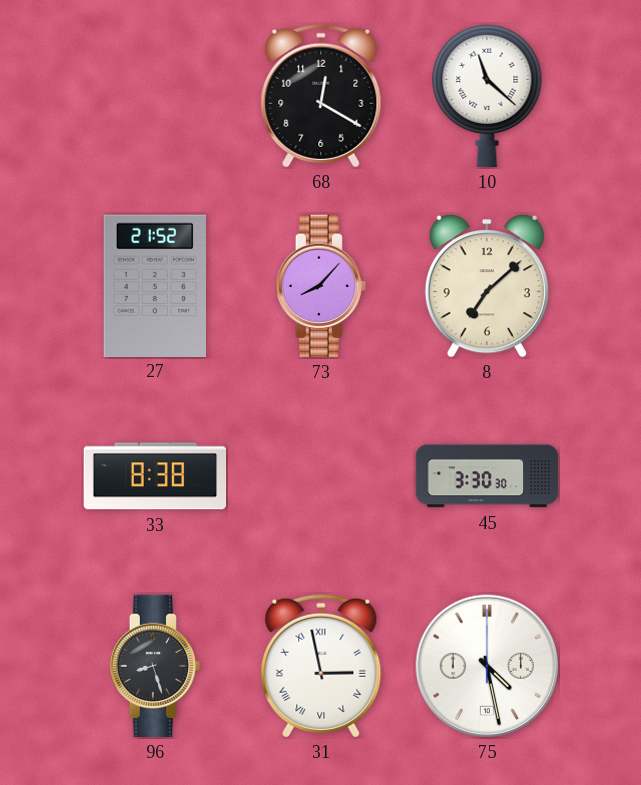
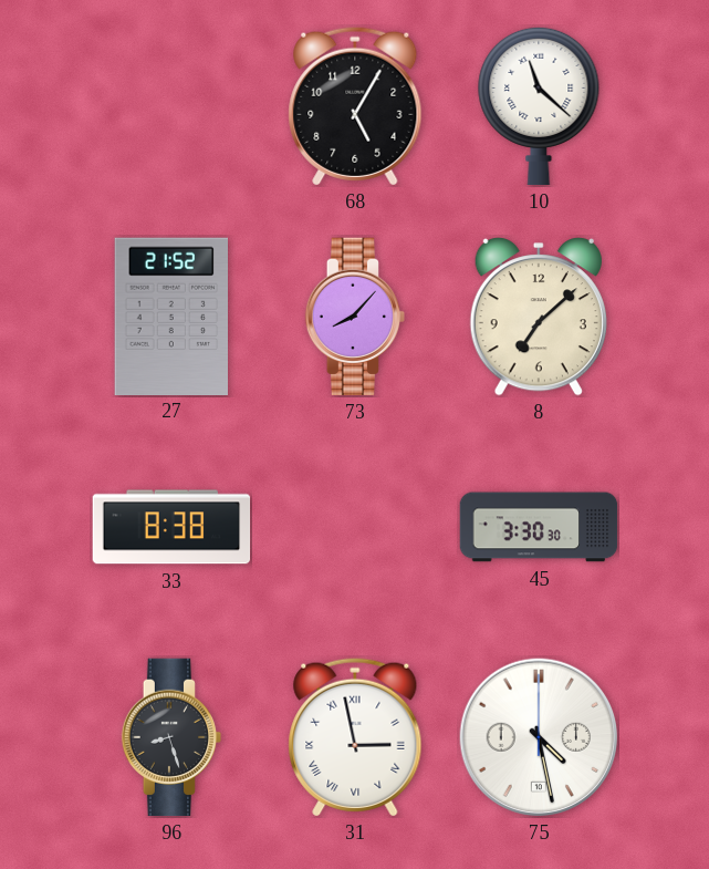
68: 12:20 -> 5:05 (355, 106)
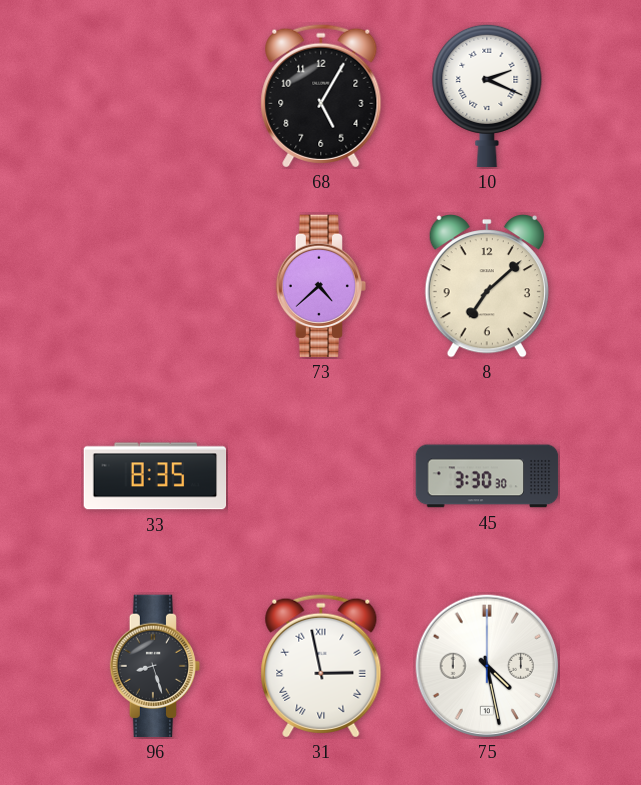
10: 11:22 -> 2:19 (487, 96)
27: 21:52 -> none (171, 315)
73: 8:07 -> 4:38 (321, 286)
33: 8:38 -> 8:35 (155, 476)
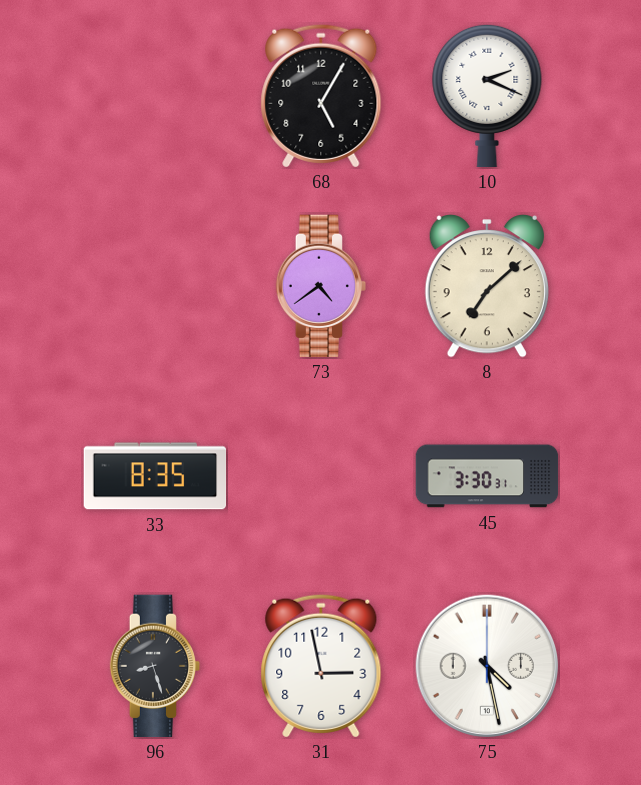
73: 4:38 -> 4:39 (321, 286)
45: 3:30:30 -> 3:30:31 (487, 476)
31 numerals: Roman -> Arabic (321, 666)
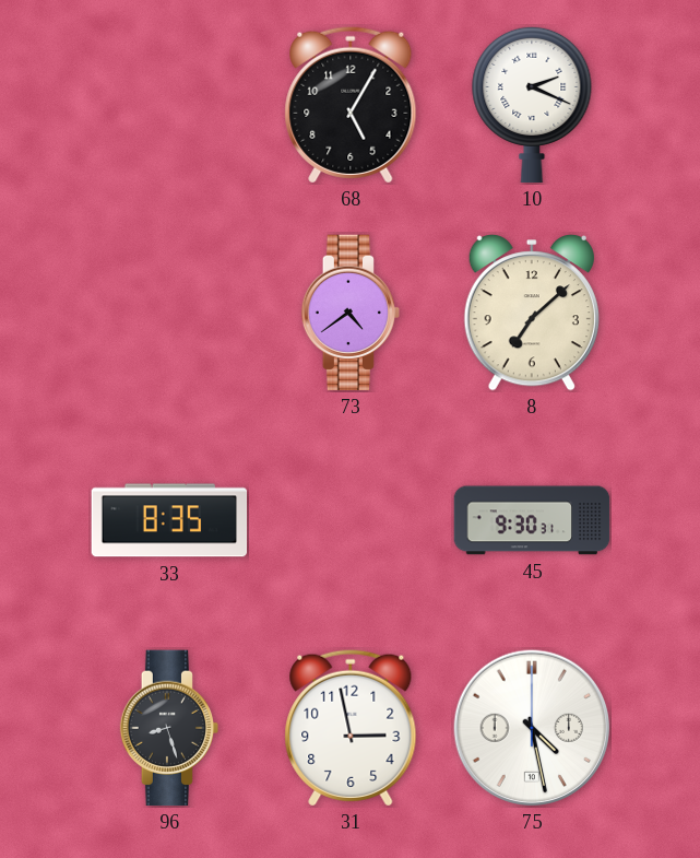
45: 3:30 -> 9:30 (532, 520)
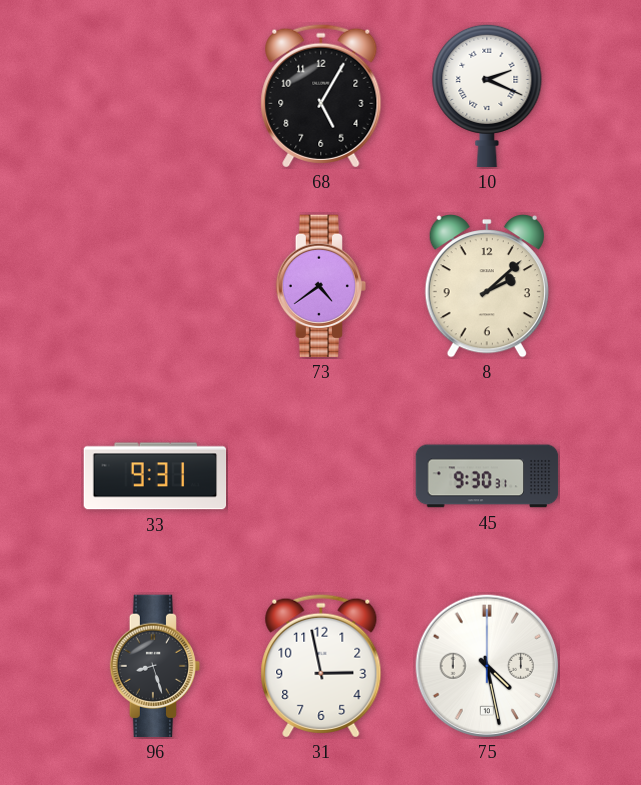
8: 7:08 -> 2:08 (487, 286)
33: 8:35 -> 9:31 (155, 476)
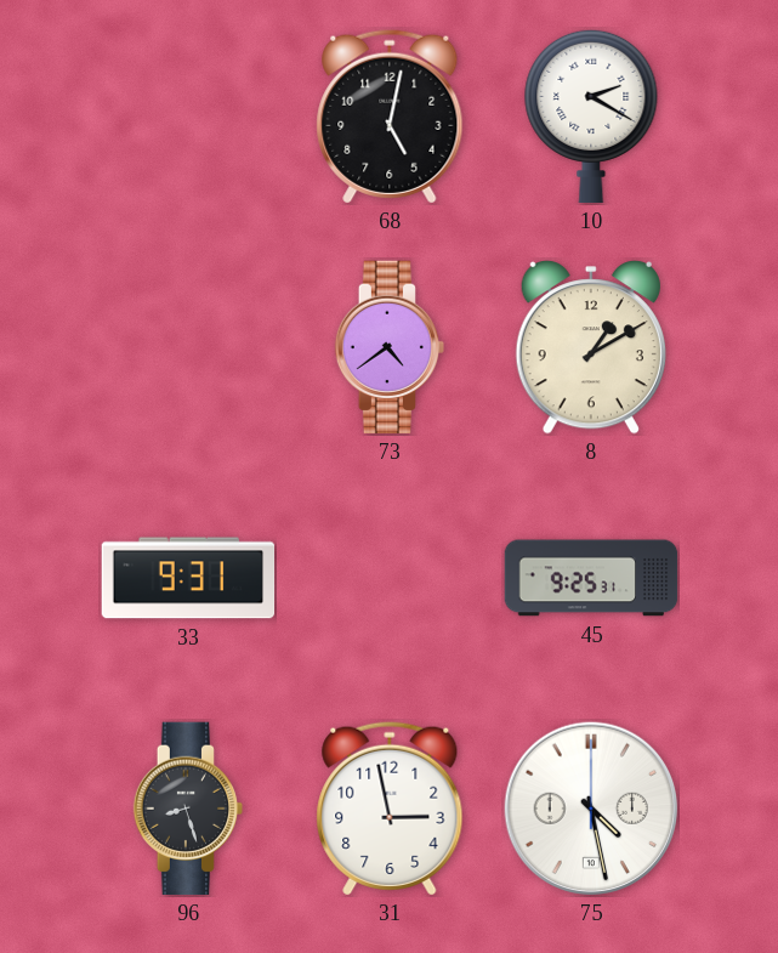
68: 5:05 -> 5:02 (390, 117)
10: 2:19 -> 2:20 (591, 117)
8: 2:08 -> 1:10 (591, 347)
45: 9:30 -> 9:25 (591, 578)
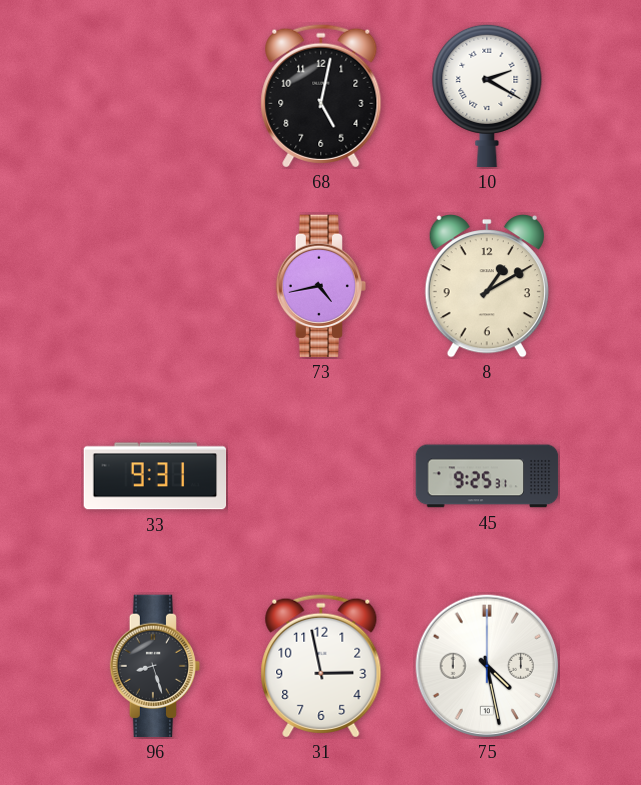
73: 4:39 -> 4:43 (321, 286)
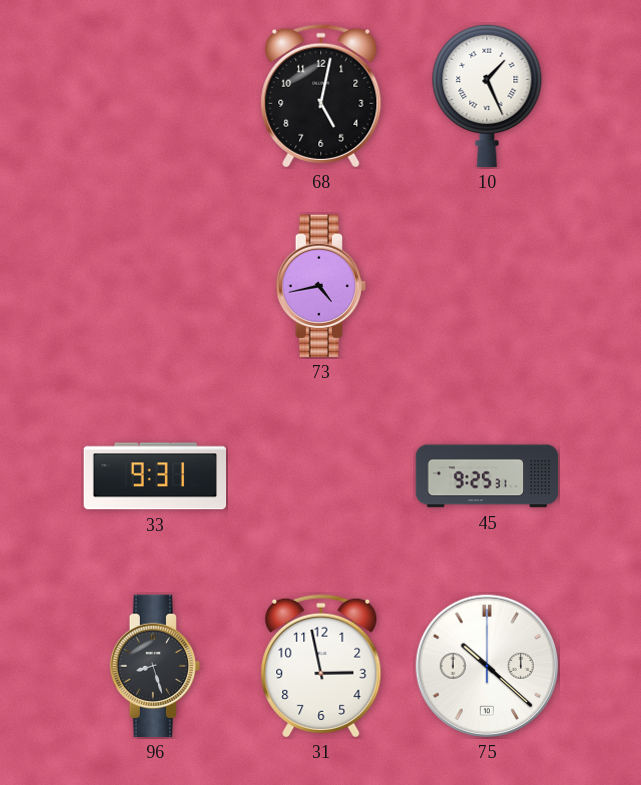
10: 2:20 -> 1:26 (487, 96)
8: 1:10 -> none (487, 286)
75: 4:28 -> 10:22 (487, 666)
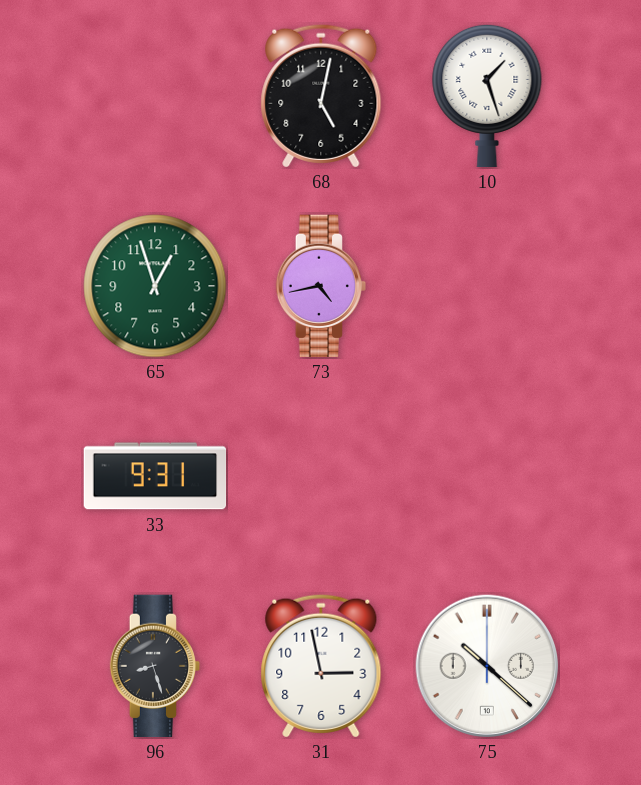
10: 1:26 -> 1:27 (487, 96)
65: none -> 12:57 (155, 286)
45: 9:25 -> none (487, 476)
